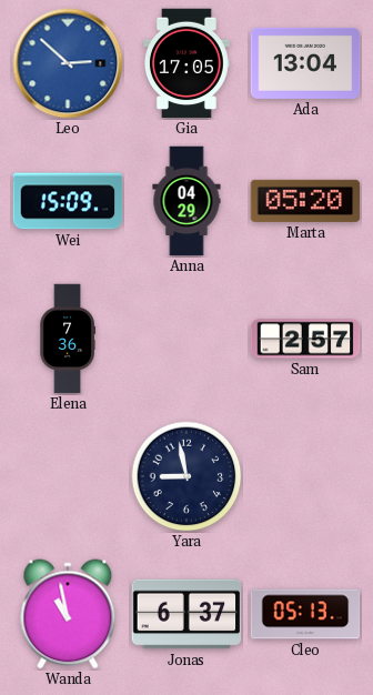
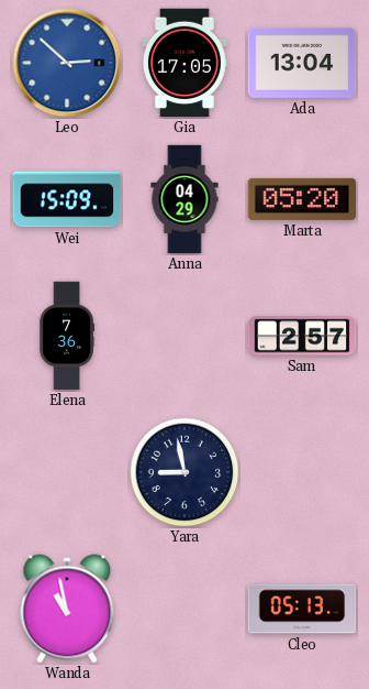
Jonas: 6:37 -> none (186, 614)
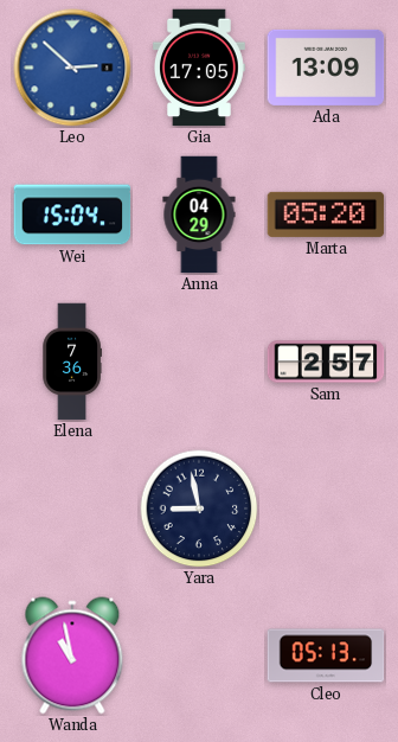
Ada: 13:04 -> 13:09 (326, 68)
Wei: 15:09 -> 15:04 (72, 215)
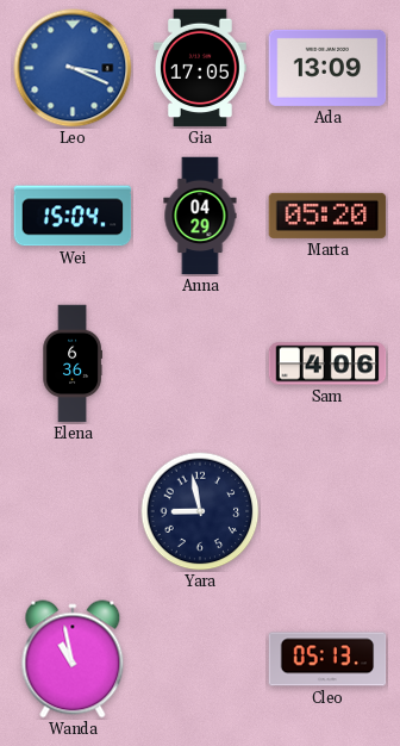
Leo: 2:52 -> 3:19 (73, 68)
Elena: 7:36 -> 6:36 (73, 363)
Sam: 2:57 -> 4:06 (327, 363)
